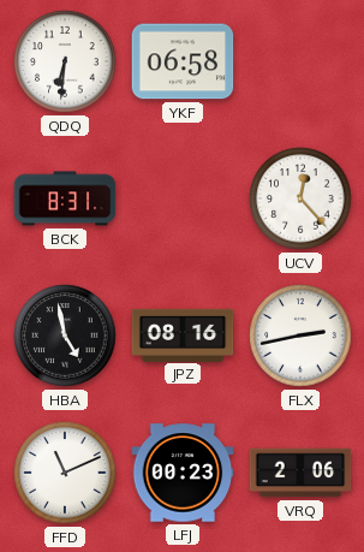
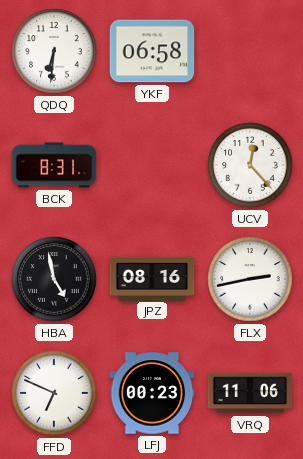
FFD: 11:11 -> 6:49 (54, 393)
VRQ: 2:06 -> 11:06 (250, 393)
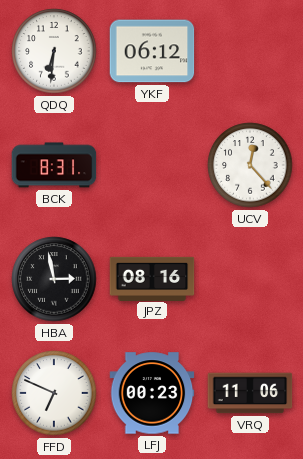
YKF: 06:58 -> 06:12 (152, 51)
HBA: 4:58 -> 2:58 (54, 279)
FLX: 2:43 -> none (250, 279)
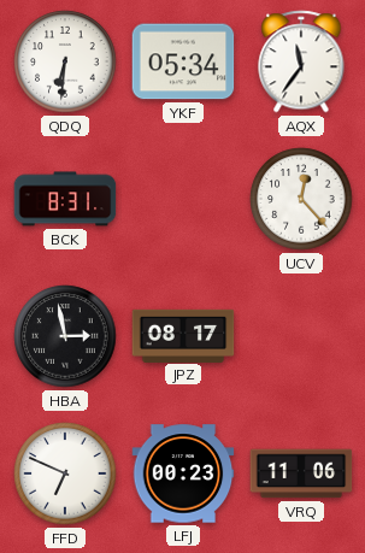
YKF: 06:12 -> 05:34 (183, 61)
AQX: none -> 11:36 (301, 61)
JPZ: 08:16 -> 08:17 (183, 335)
